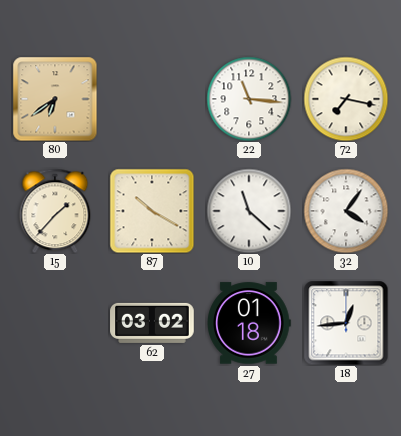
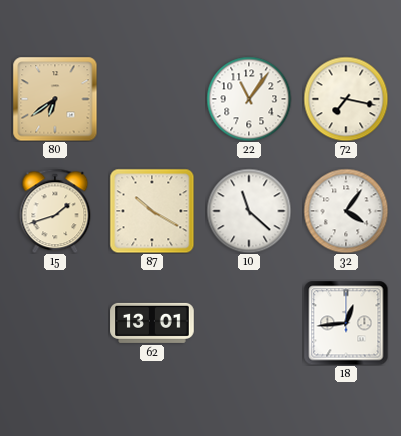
22: 11:16 -> 11:06 (249, 99)
15: 1:37 -> 1:42 (55, 211)
62: 03:02 -> 13:01 (152, 323)
27: 01:18 -> none (249, 323)
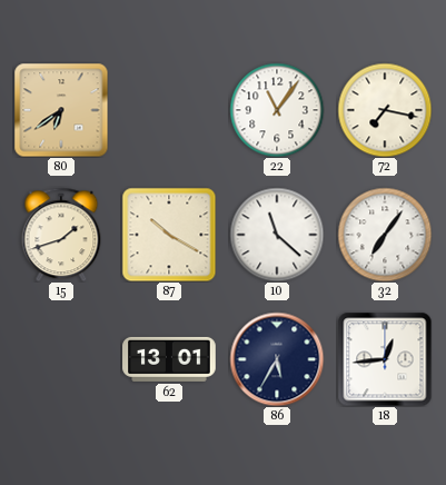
32: 4:06 -> 7:06 (385, 235)
86: none -> 5:35 (277, 359)
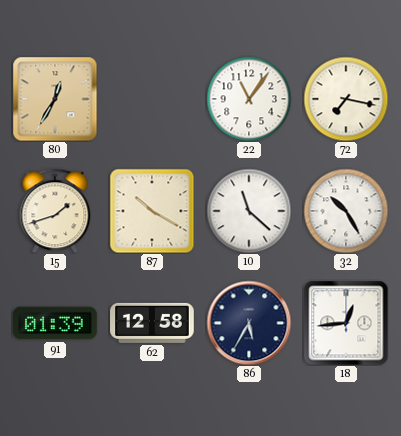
80: 6:39 -> 12:35 (55, 99)
32: 7:06 -> 10:25 (346, 211)
91: none -> 01:39 (55, 323)
62: 13:01 -> 12:58 (152, 323)
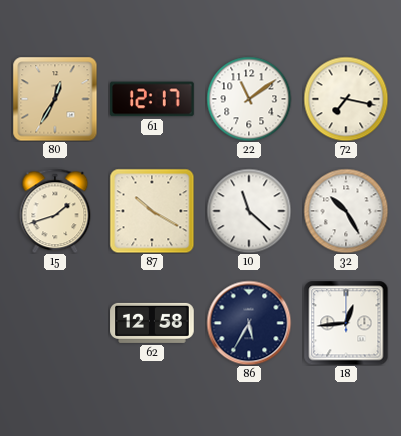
61: none -> 12:17 (152, 99)
22: 11:06 -> 11:09 (249, 99)
91: 01:39 -> none (55, 323)
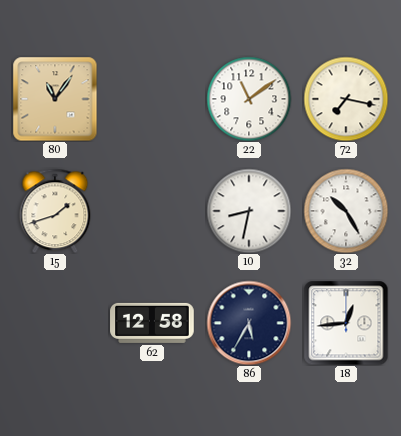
80: 12:35 -> 11:06 (55, 99)
61: 12:17 -> none (152, 99)
87: 10:20 -> none (152, 211)
10: 11:22 -> 8:32 (249, 211)
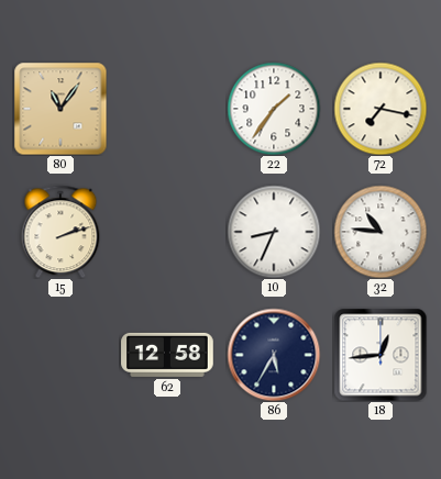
22: 11:09 -> 1:36 (274, 109)
15: 1:42 -> 2:12 (60, 232)
10: 8:32 -> 8:34 (274, 232)
32: 10:25 -> 10:46 (381, 232)
